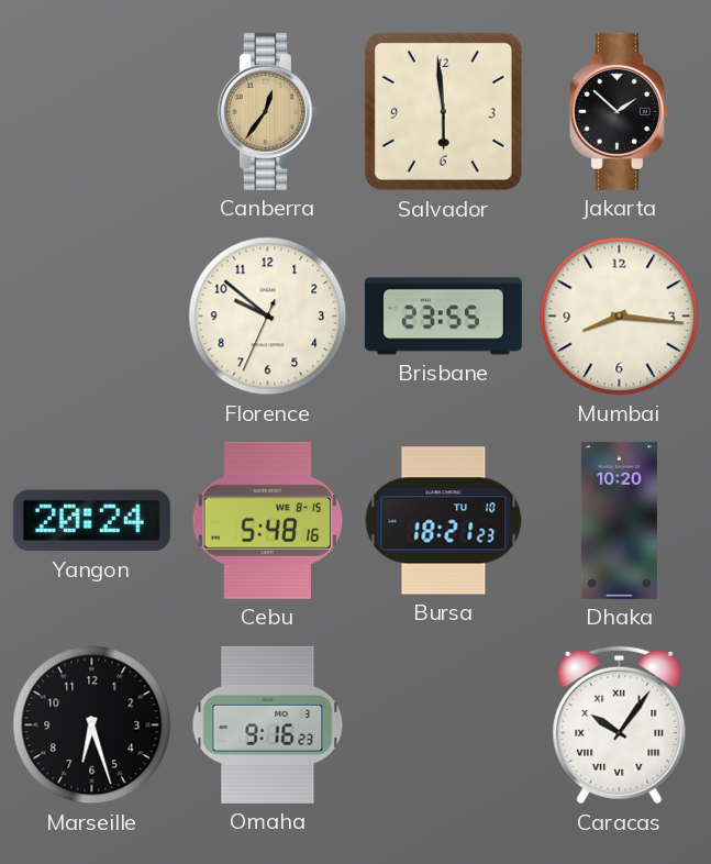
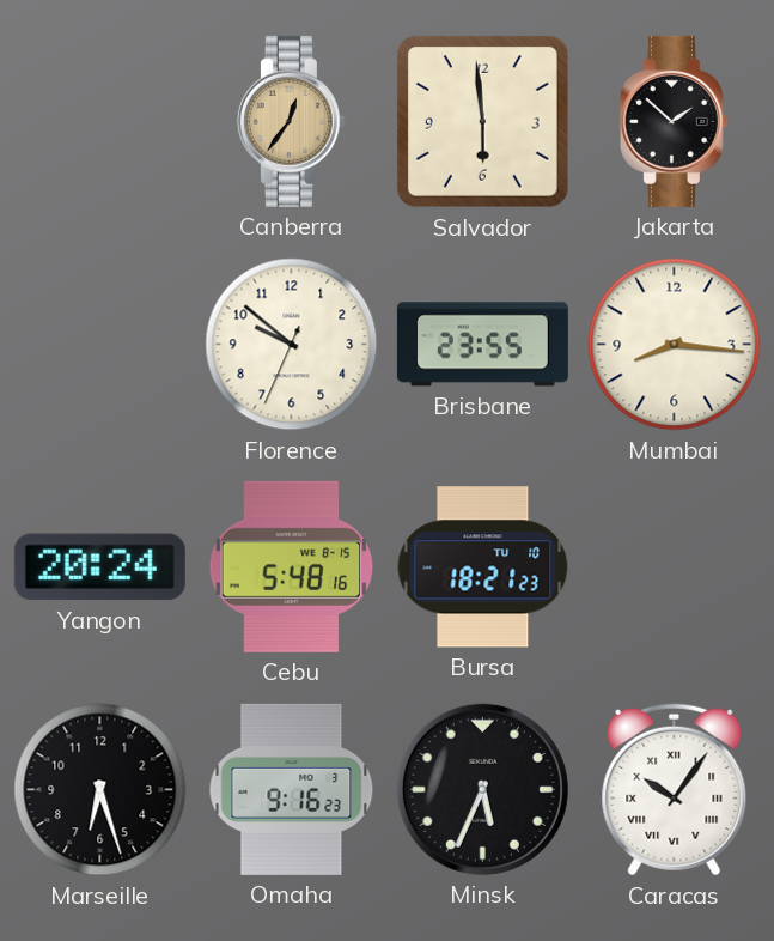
Dhaka: 10:20 -> none (619, 520)
Minsk: none -> 5:34 (482, 789)
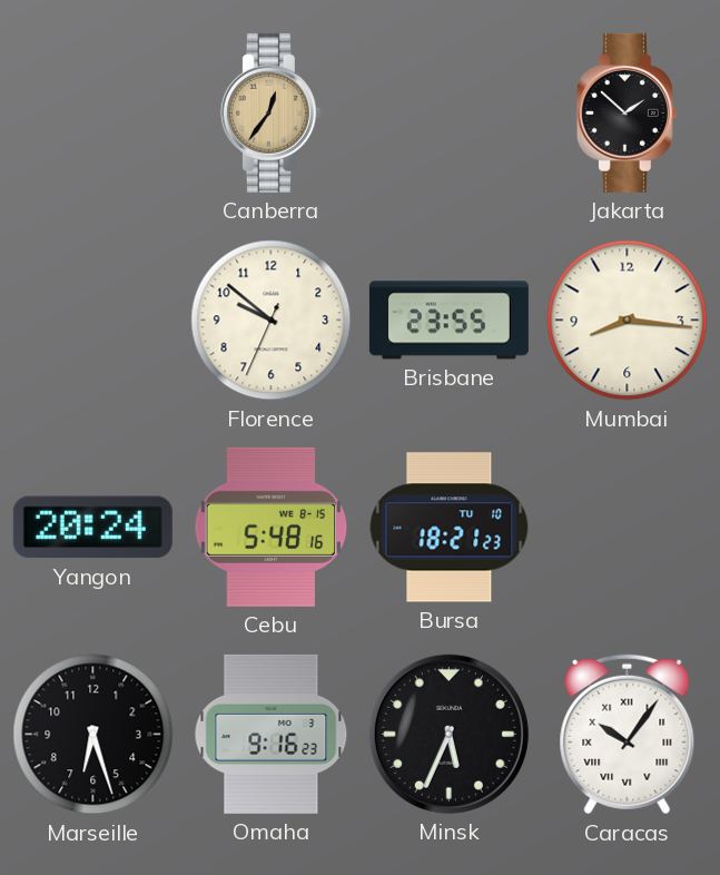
Salvador: 5:59 -> none (482, 121)
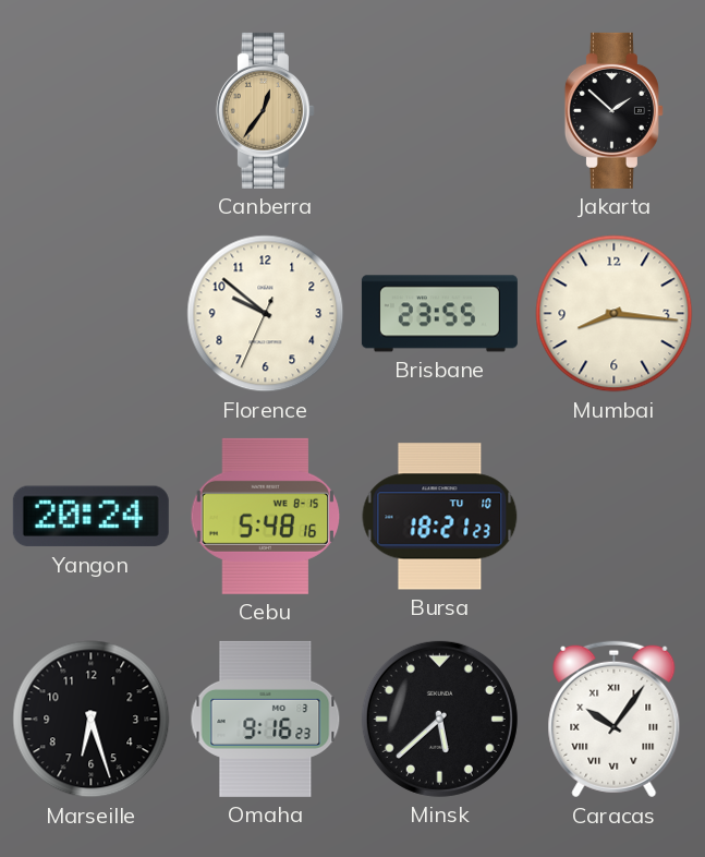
Minsk: 5:34 -> 5:38 (439, 719)
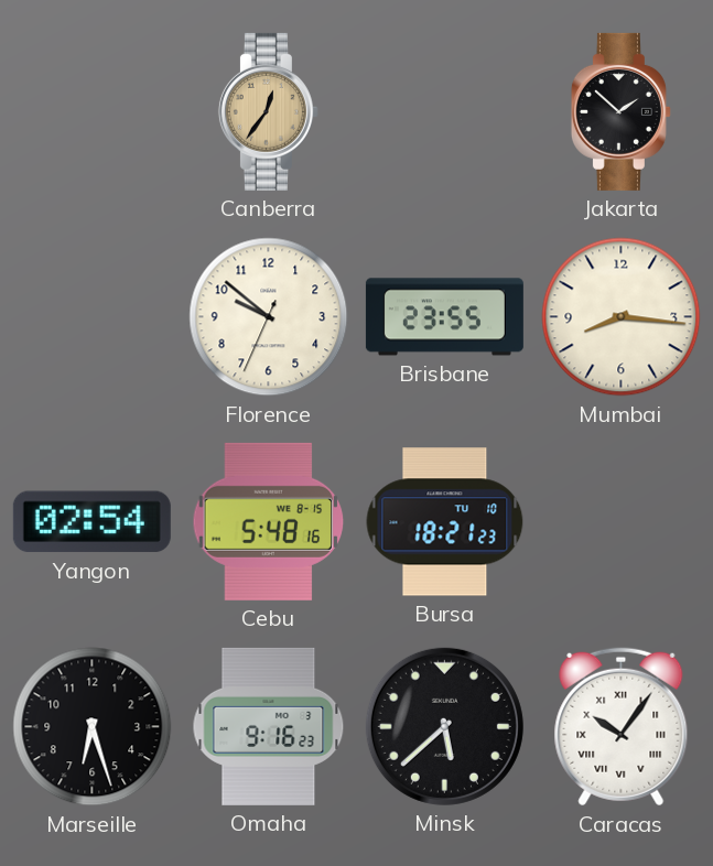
Yangon: 20:24 -> 02:54 (91, 522)
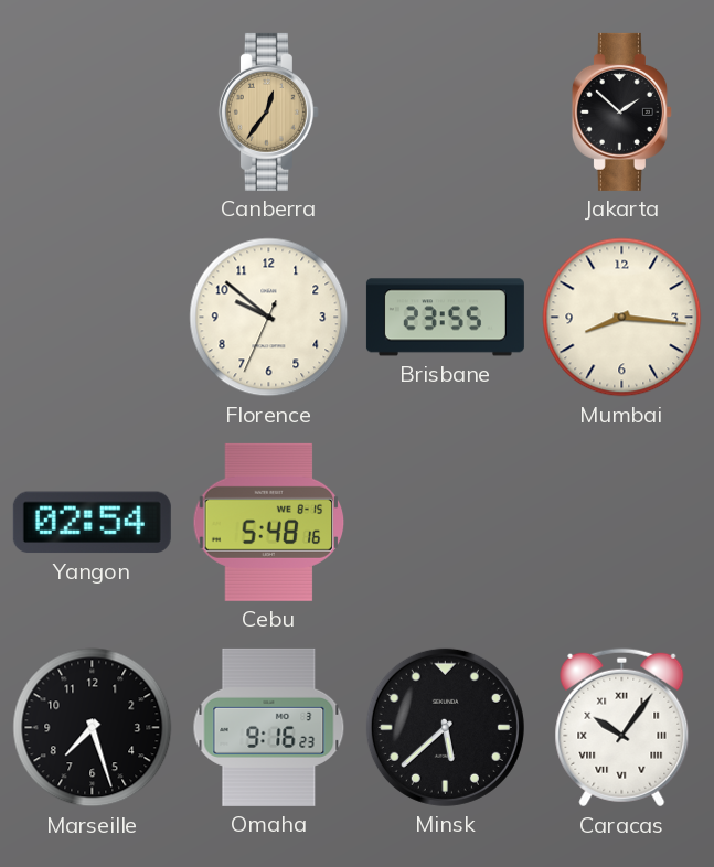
Bursa: 18:21 -> none (445, 522)
Marseille: 6:27 -> 7:27 (93, 728)
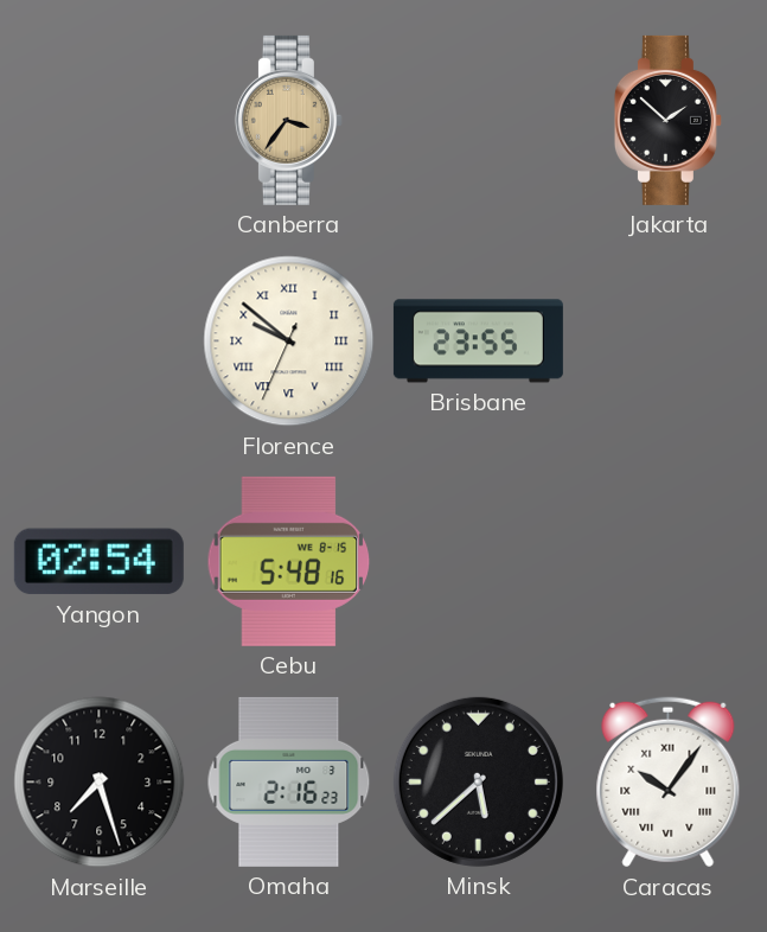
Canberra: 12:36 -> 3:36 (288, 120)
Florence numerals: Arabic -> Roman (289, 341)
Mumbai: 8:16 -> none (622, 318)
Omaha: 9:16 -> 2:16 (289, 781)
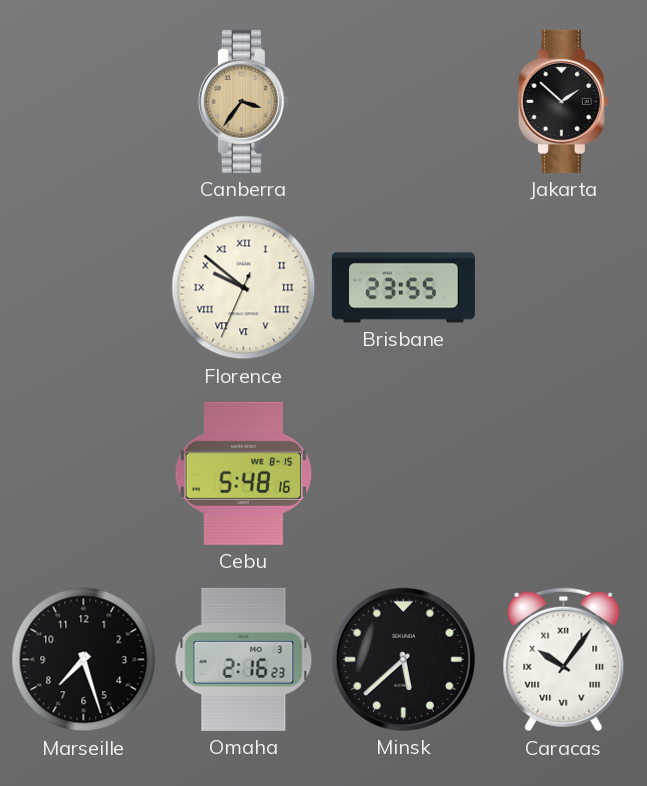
Yangon: 02:54 -> none (98, 562)
